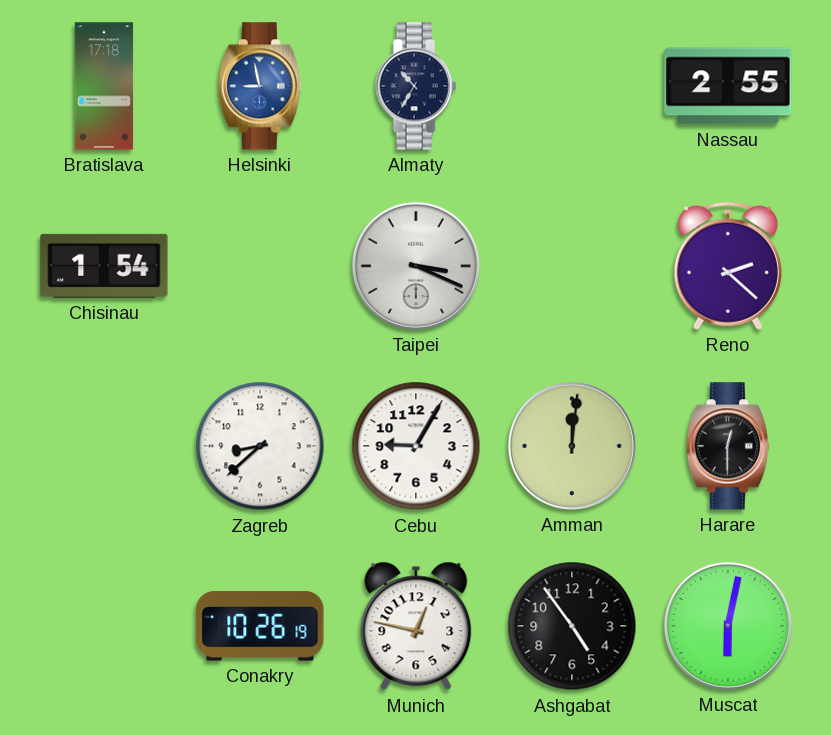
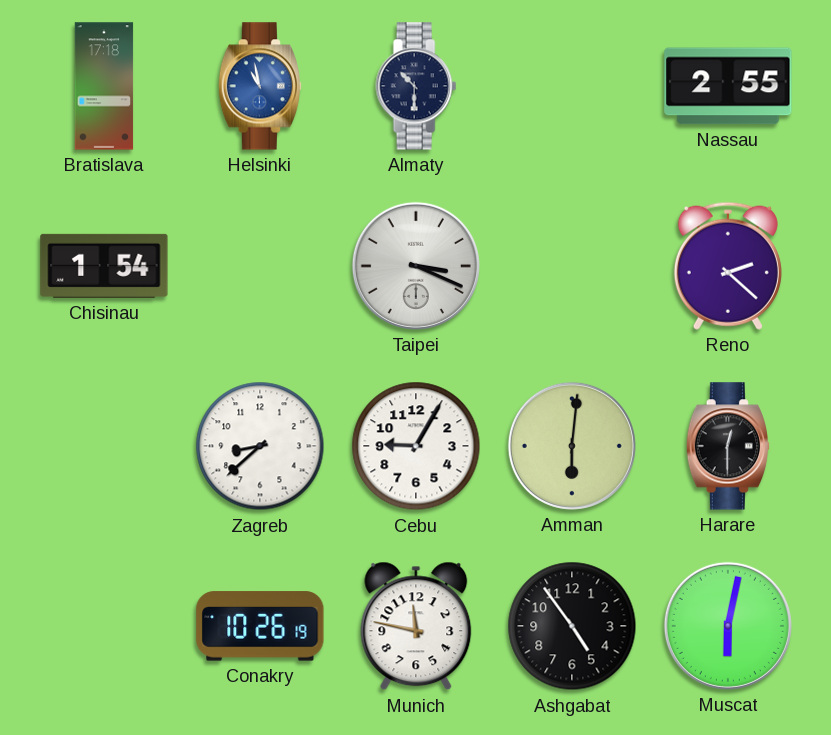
Helsinki: 8:58 -> 10:58 (259, 86)
Almaty: 10:35 -> 10:30 (416, 86)
Amman: 12:01 -> 6:01 (572, 446)
Munich: 12:47 -> 11:47 (416, 626)
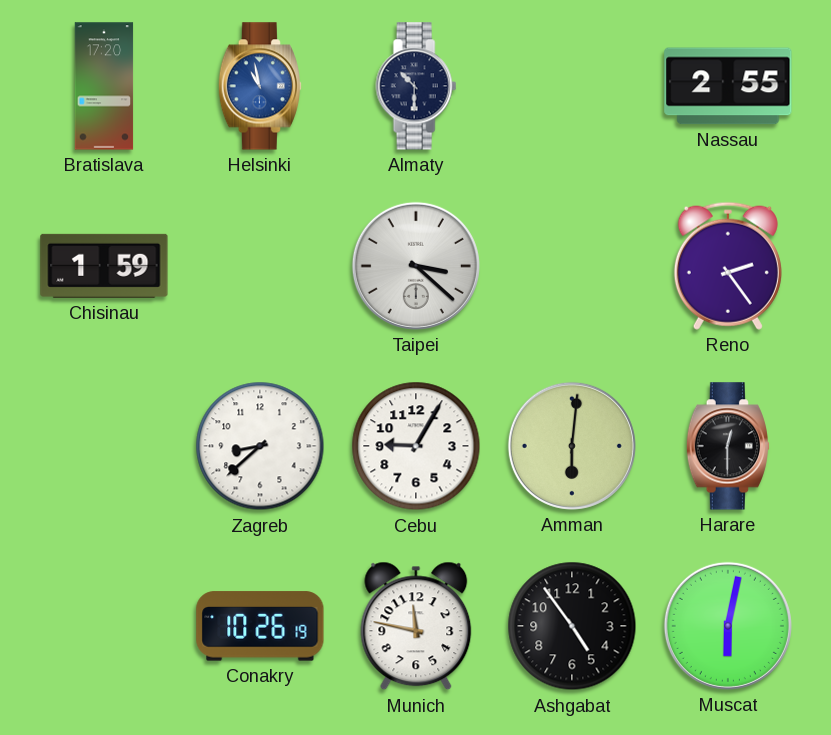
Bratislava: 17:18 -> 17:20 (104, 86)
Chisinau: 1:54 -> 1:59 (104, 266)
Taipei: 3:19 -> 3:22 (416, 266)
Reno: 2:22 -> 2:24 (728, 266)
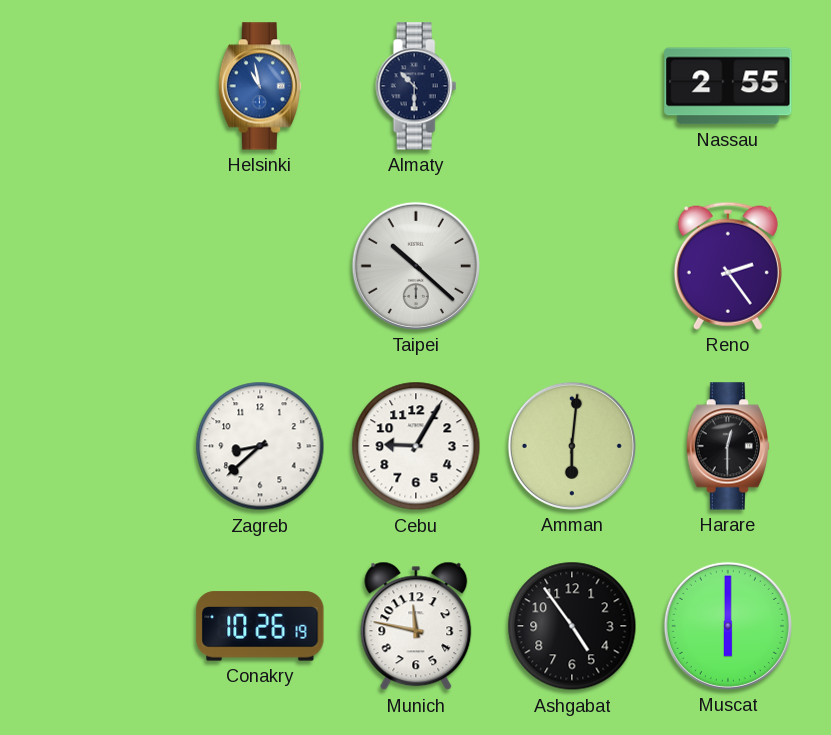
Bratislava: 17:20 -> none (104, 86)
Chisinau: 1:59 -> none (104, 266)
Taipei: 3:22 -> 10:22 (416, 266)
Muscat: 6:02 -> 6:00 (728, 626)
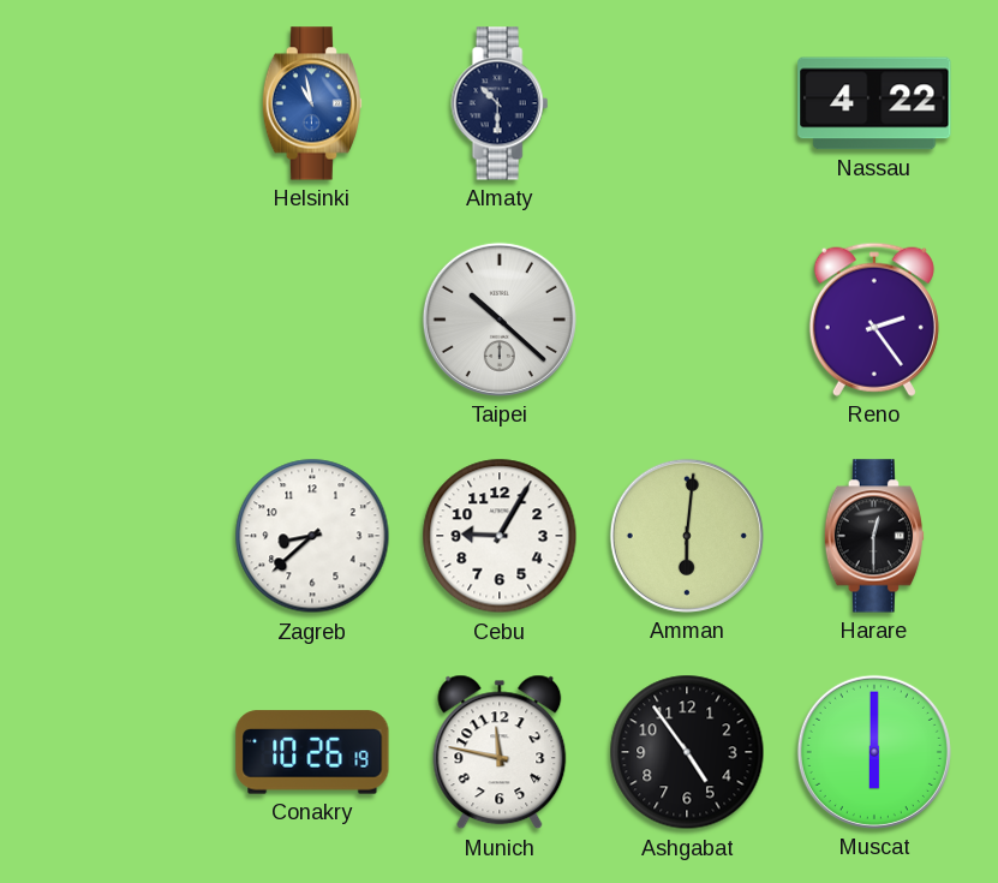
Nassau: 2:55 -> 4:22 (874, 103)
